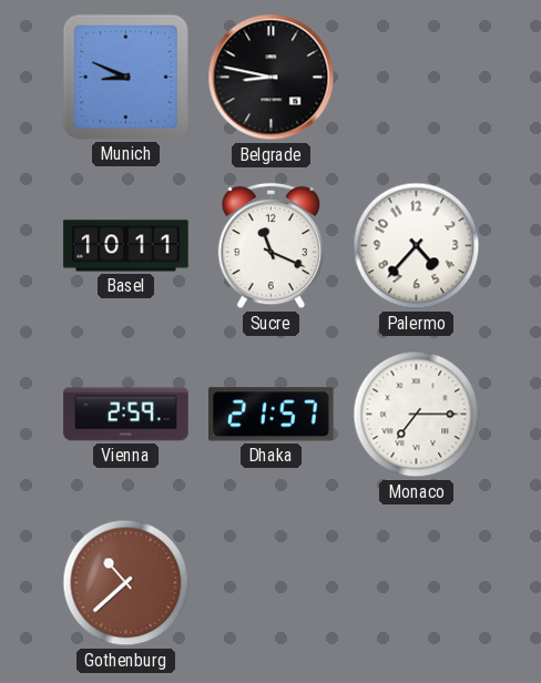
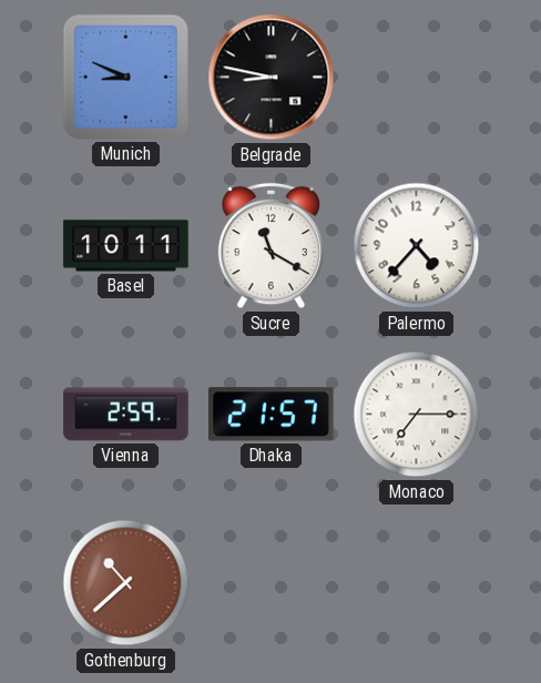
Sucre: 11:19 -> 11:20 (270, 246)
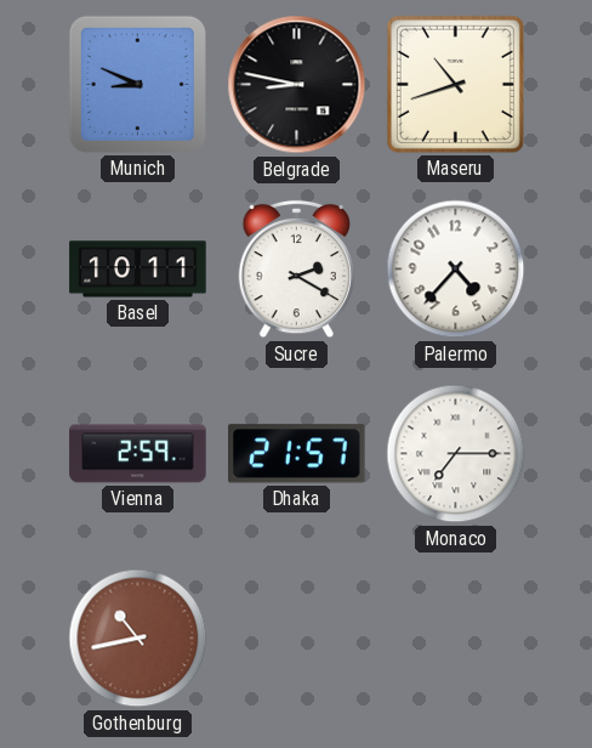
Maseru: none -> 10:42 (455, 84)
Sucre: 11:20 -> 2:20 (296, 270)
Gothenburg: 10:38 -> 10:43 (138, 639)
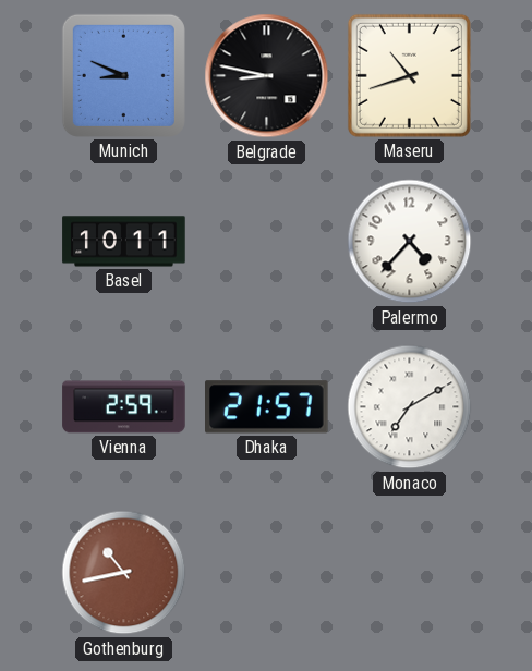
Sucre: 2:20 -> none (296, 270)
Monaco: 7:15 -> 7:10 (410, 407)
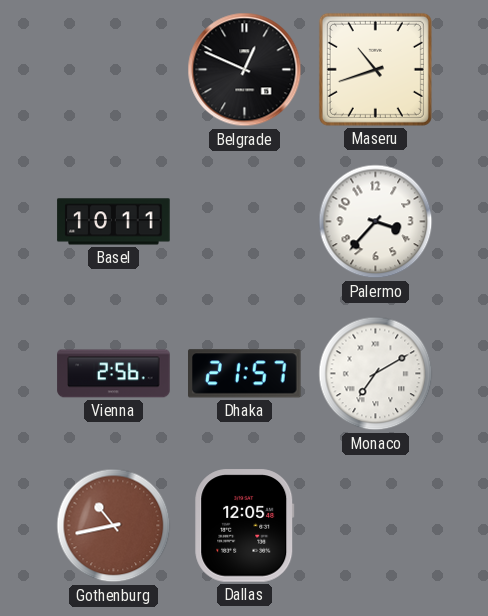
Munich: 8:49 -> none (123, 75)
Belgrade: 8:47 -> 12:49 (245, 70)
Palermo: 4:37 -> 3:37 (376, 222)
Vienna: 2:59 -> 2:56 (114, 374)
Dallas: none -> 12:05 (245, 526)
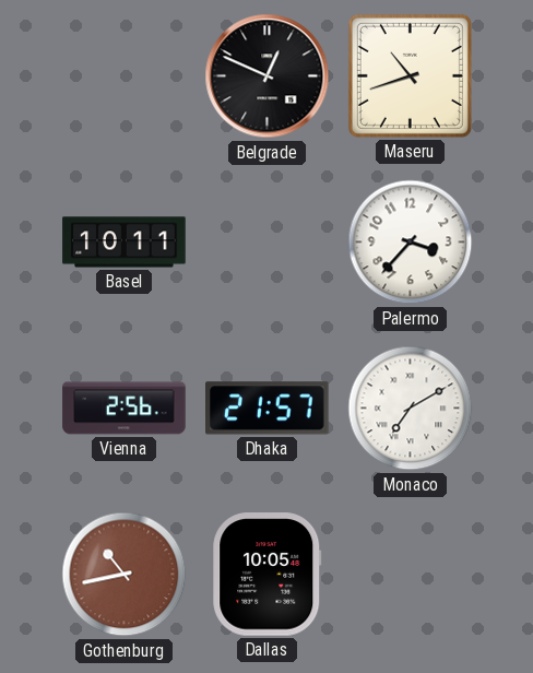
Dallas: 12:05 -> 10:05 (268, 575)
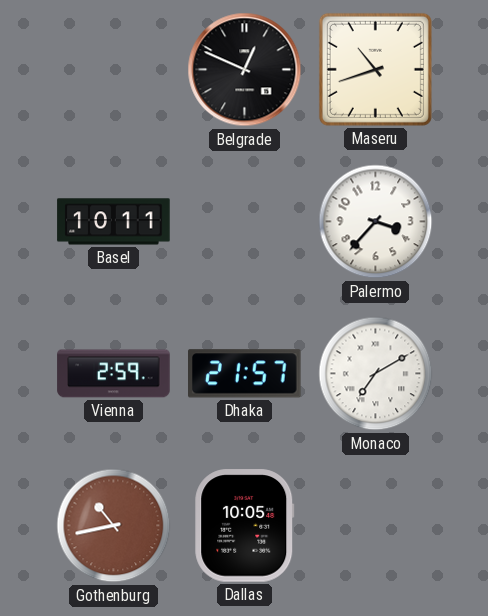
Vienna: 2:56 -> 2:59 (114, 374)
